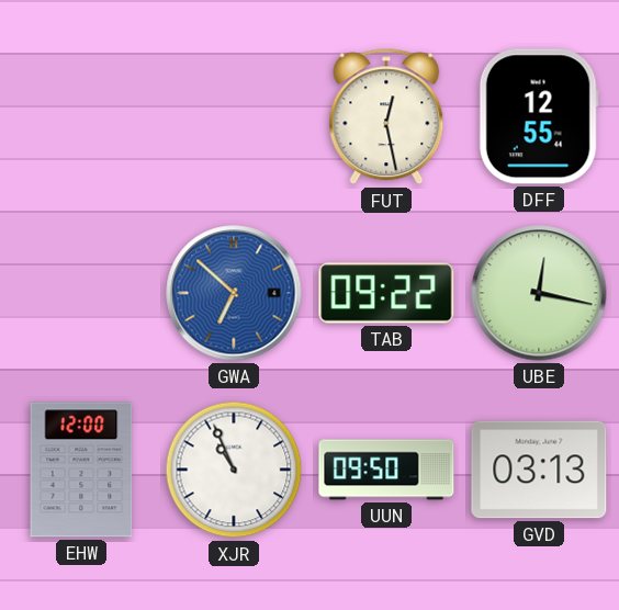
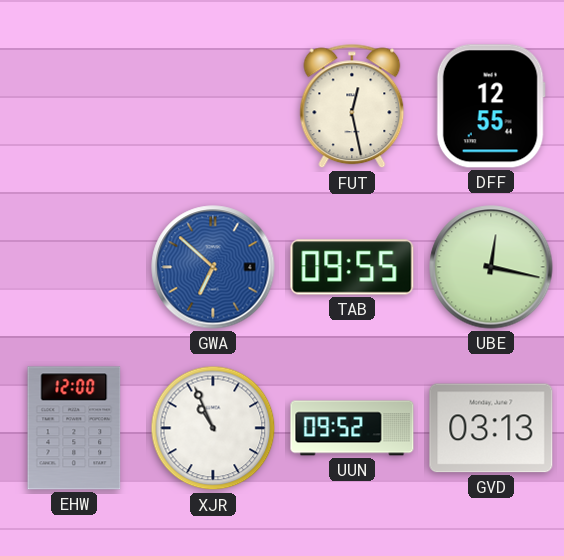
TAB: 09:22 -> 09:55 (352, 267)
UUN: 09:50 -> 09:52 (352, 428)
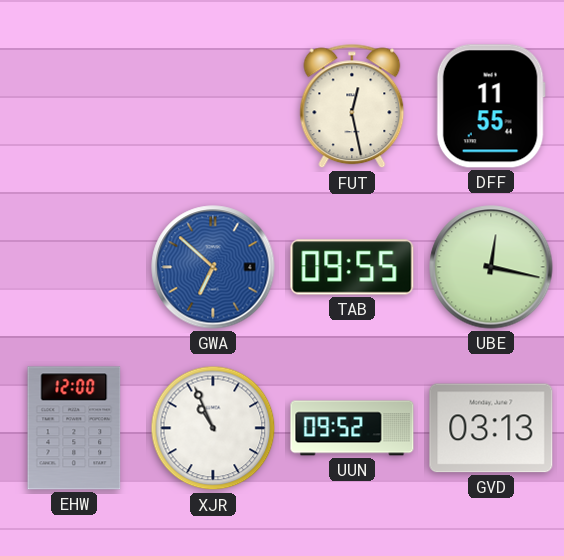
DFF: 12:55 -> 11:55 (491, 106)
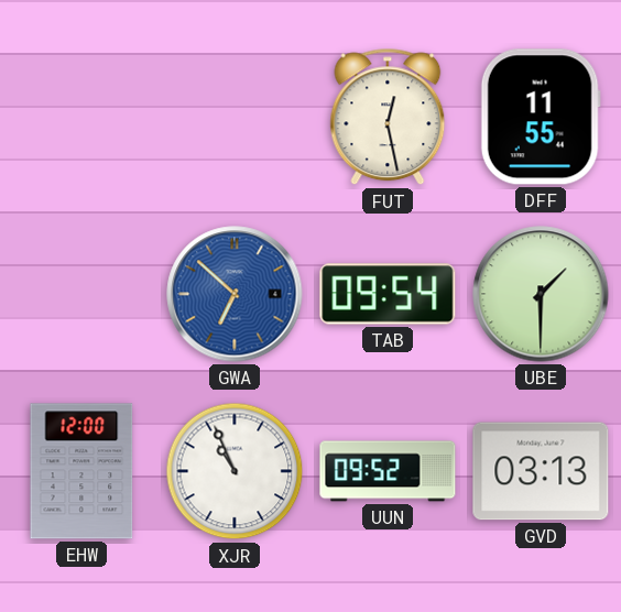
TAB: 09:55 -> 09:54 (388, 294)
UBE: 12:17 -> 1:30 (541, 294)
